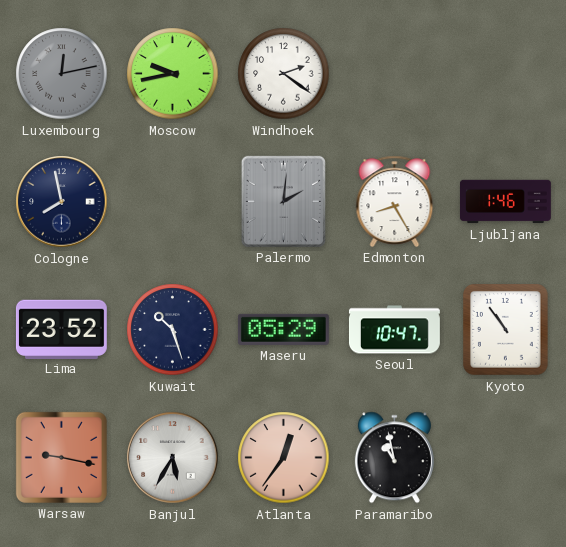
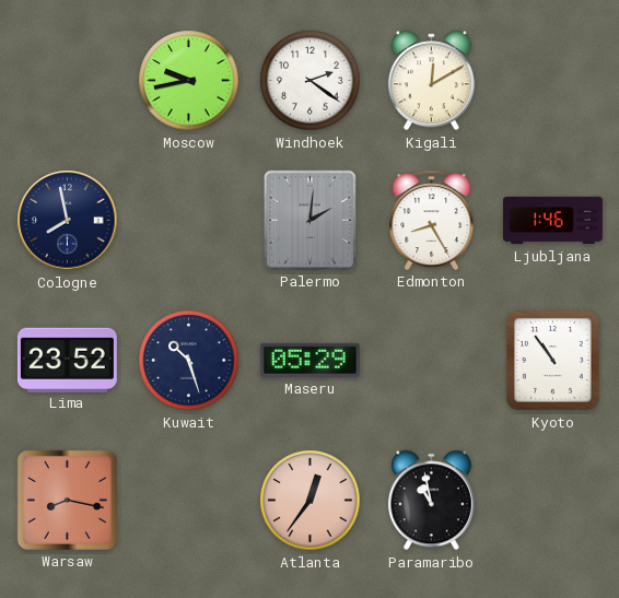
Luxembourg: 12:13 -> none (62, 74)
Kigali: none -> 12:10 (431, 81)
Seoul: 10:47 -> none (395, 330)
Warsaw: 9:17 -> 8:17 (67, 500)
Banjul: 5:35 -> none (173, 458)
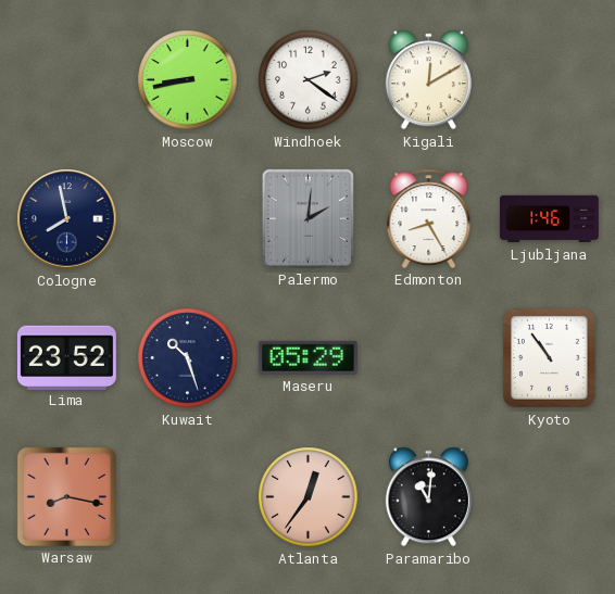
Moscow: 9:43 -> 8:43 (188, 80)
Paramaribo: 10:58 -> 11:01 (428, 497)
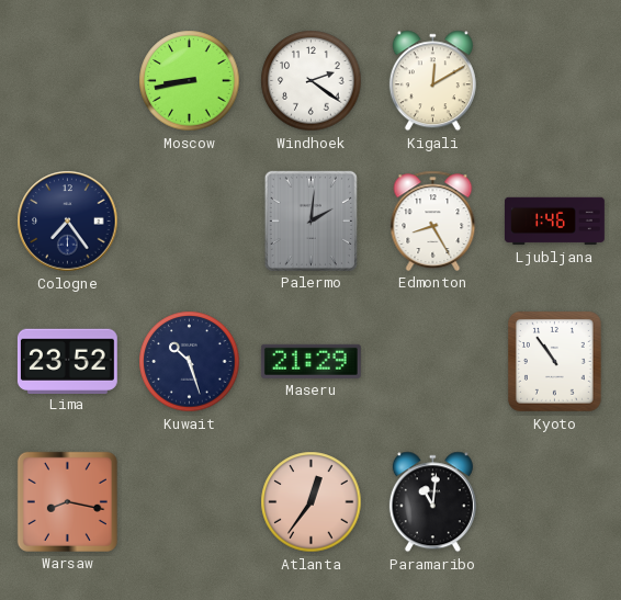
Cologne: 7:58 -> 7:24 (68, 222)
Maseru: 05:29 -> 21:29 (310, 361)
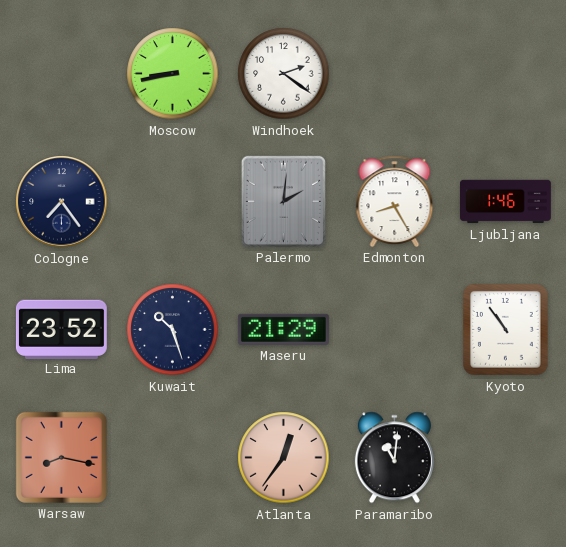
Kigali: 12:10 -> none (432, 81)
